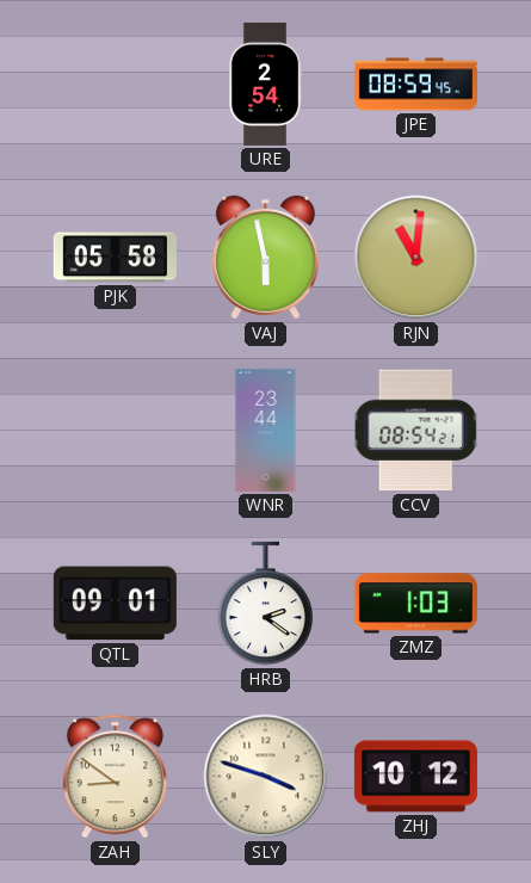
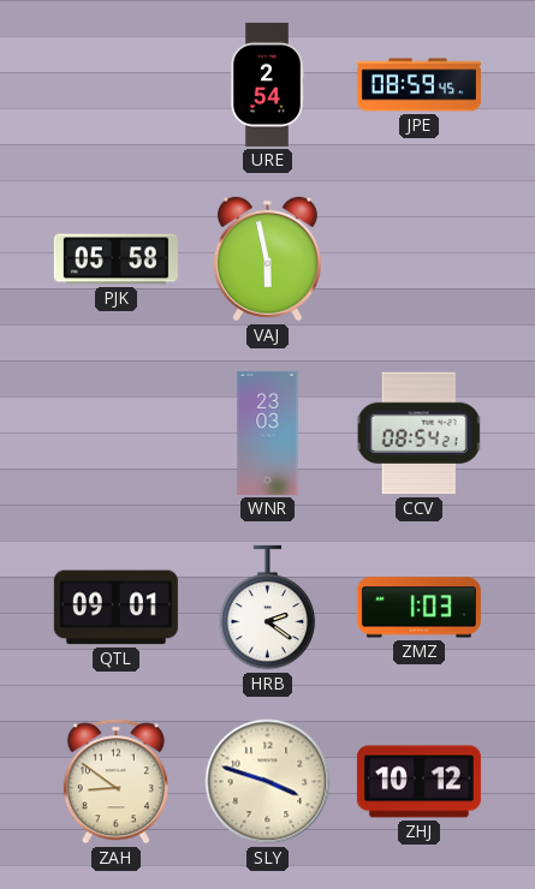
RJN: 11:01 -> none (416, 258)
WNR: 23:44 -> 23:03 (268, 432)
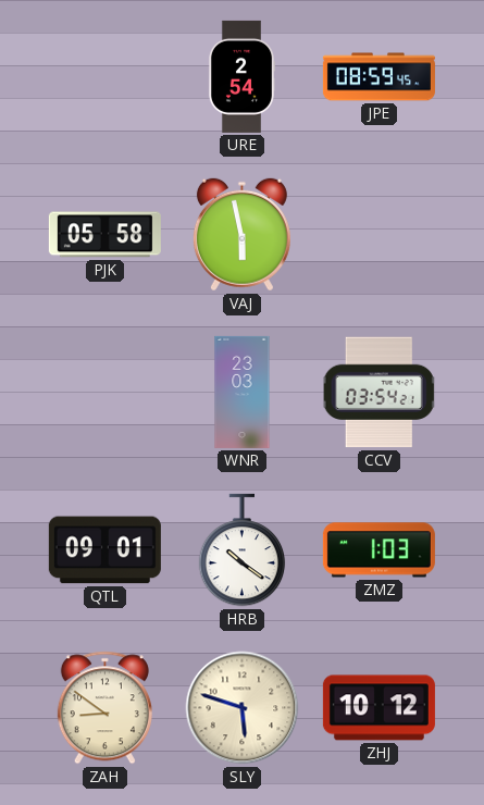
CCV: 08:54 -> 03:54 (380, 393)
HRB: 2:21 -> 10:21 (243, 550)
SLY: 3:48 -> 5:48 (243, 708)
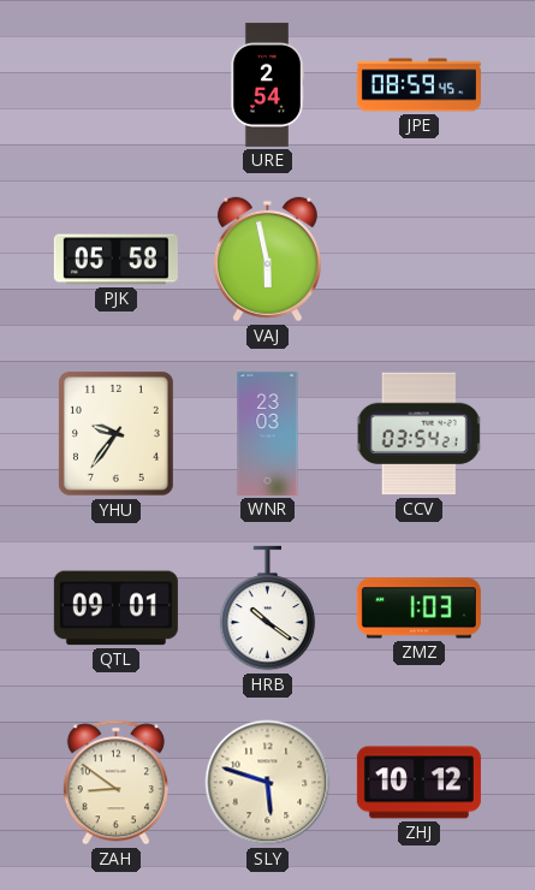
YHU: none -> 9:36 (115, 433)
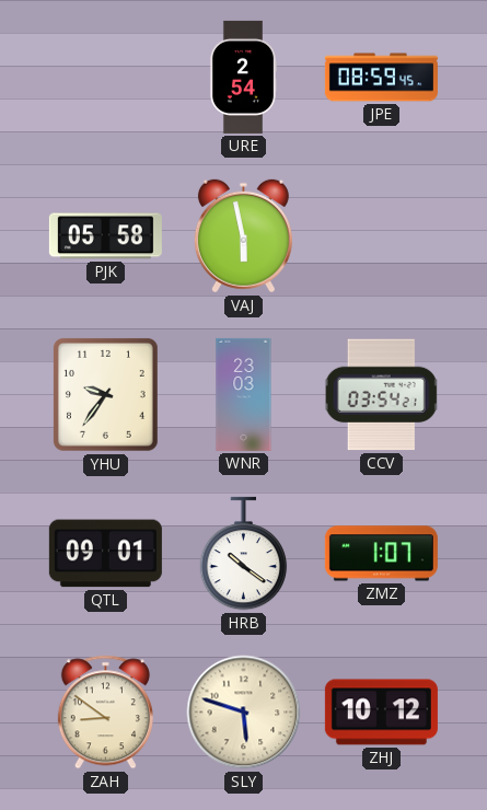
ZMZ: 1:03 -> 1:07 (381, 554)
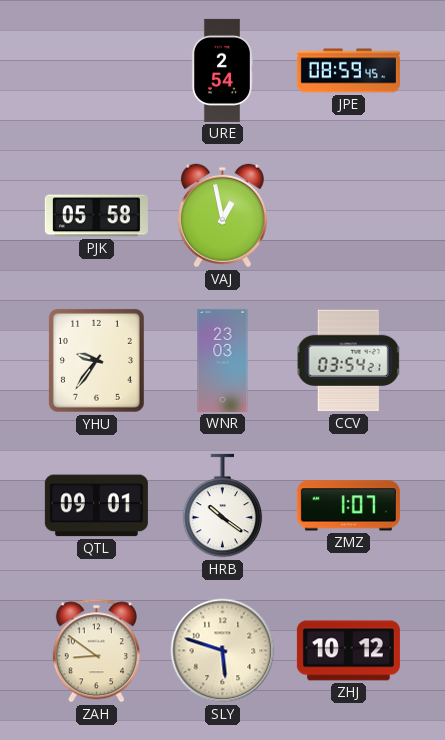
VAJ: 5:58 -> 12:58 (222, 216)
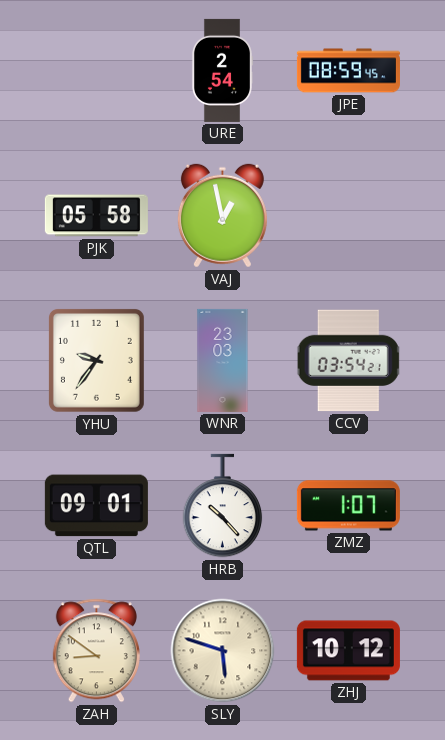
HRB: 10:21 -> 10:23 (223, 506)
